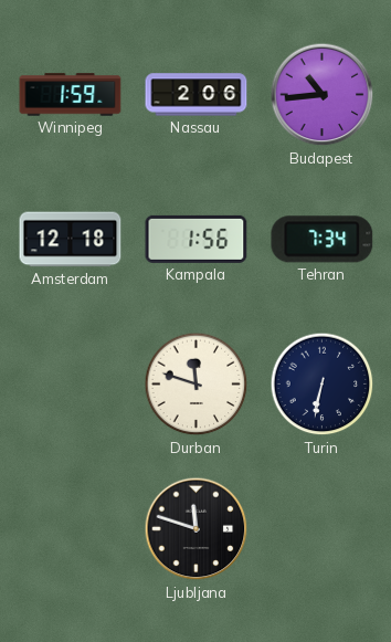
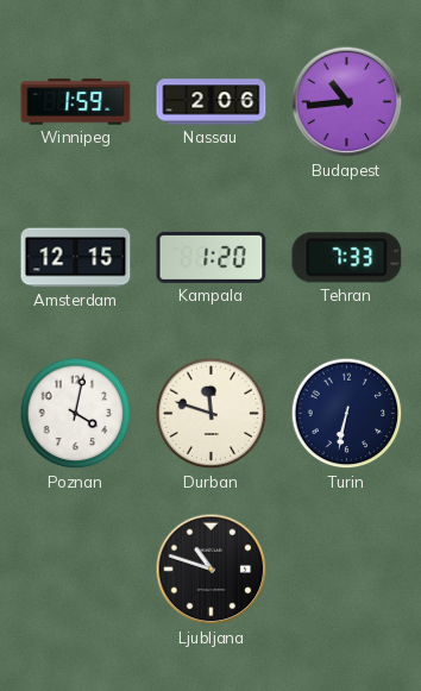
Amsterdam: 12:18 -> 12:15 (76, 258)
Kampala: 1:56 -> 1:20 (212, 257)
Tehran: 7:34 -> 7:33 (347, 258)
Poznan: none -> 4:02 (76, 414)
Ljubljana: 11:48 -> 10:48 (212, 570)
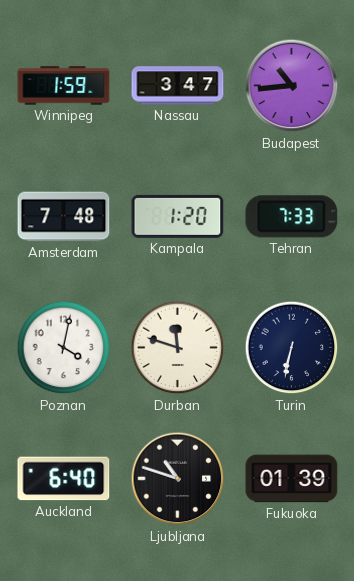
Nassau: 2:06 -> 3:47 (178, 86)
Amsterdam: 12:15 -> 7:48 (64, 217)
Auckland: none -> 6:40 (64, 479)
Fukuoka: none -> 01:39 (292, 479)
